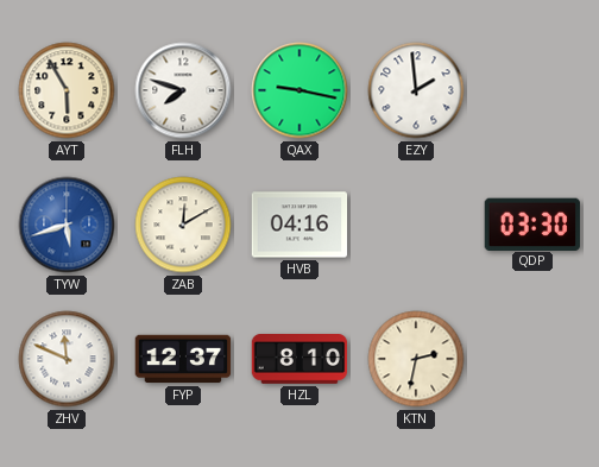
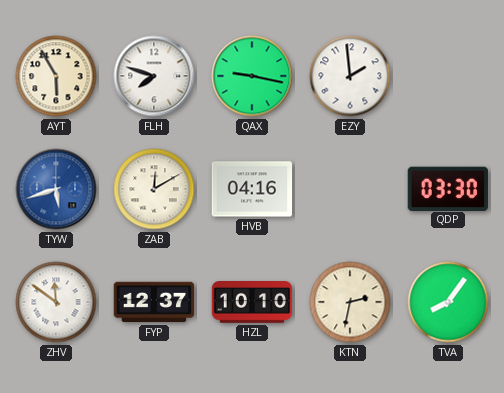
ZHV: 11:49 -> 11:51 (56, 302)
HZL: 8:10 -> 10:10 (252, 303)
TVA: none -> 8:06 (448, 302)
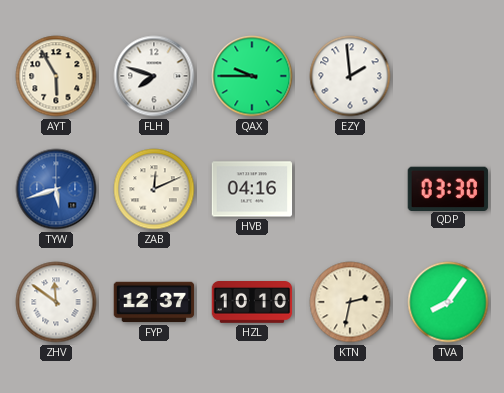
QAX: 9:17 -> 9:45 (252, 76)
ZAB: 12:10 -> 12:11 (154, 189)
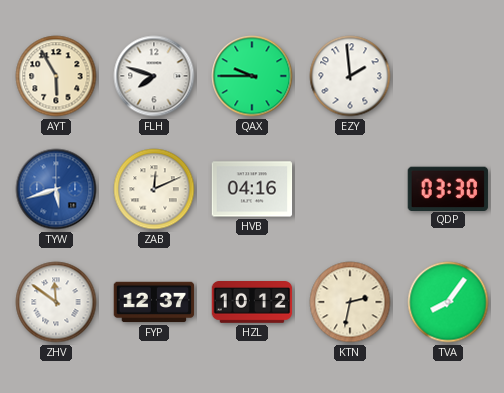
HZL: 10:10 -> 10:12 (252, 303)
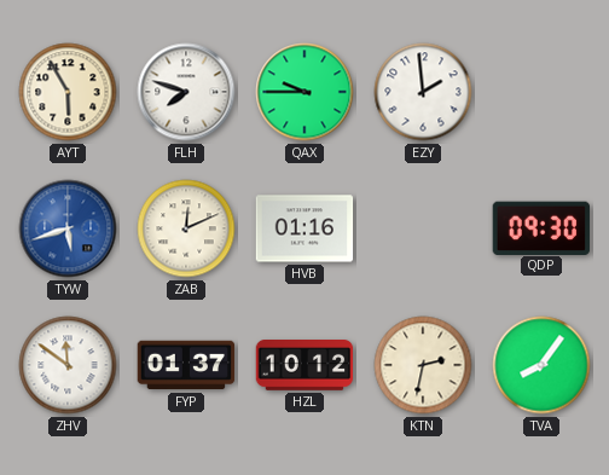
HVB: 04:16 -> 01:16 (304, 228)
QDP: 03:30 -> 09:30 (541, 227)
FYP: 12:37 -> 01:37 (186, 365)
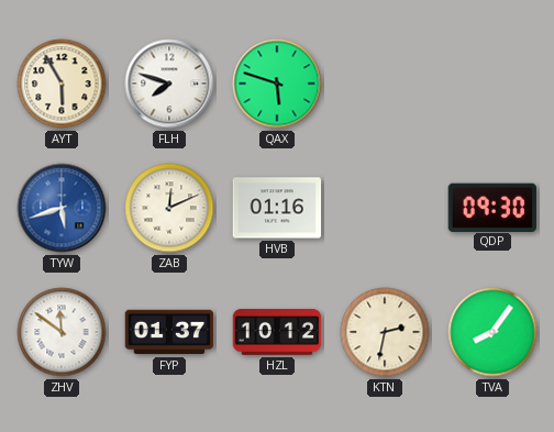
QAX: 9:45 -> 5:48 (277, 84)
EZY: 1:59 -> none (423, 92)
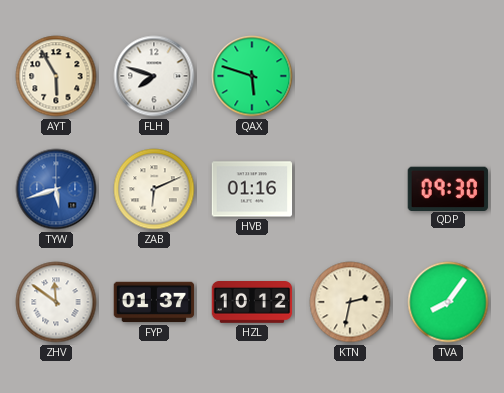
ZAB: 12:11 -> 6:11 (154, 189)
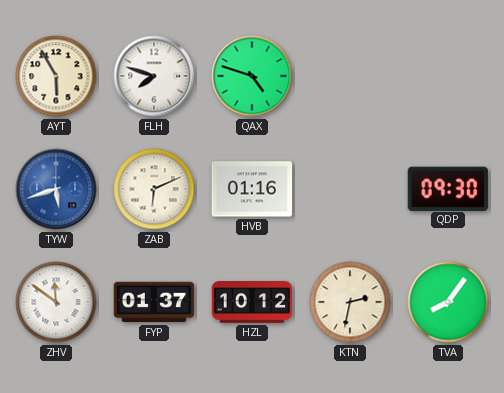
QAX: 5:48 -> 4:48 (252, 76)
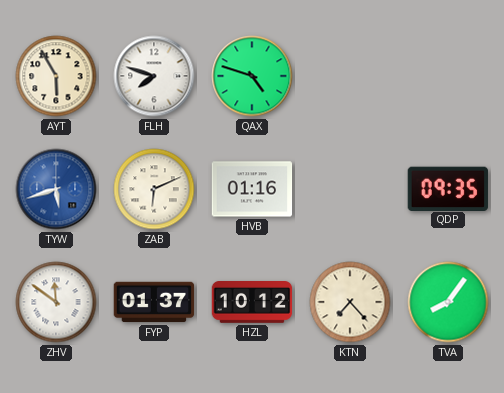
QDP: 09:30 -> 09:35 (448, 188)
KTN: 2:32 -> 7:23 (350, 302)
